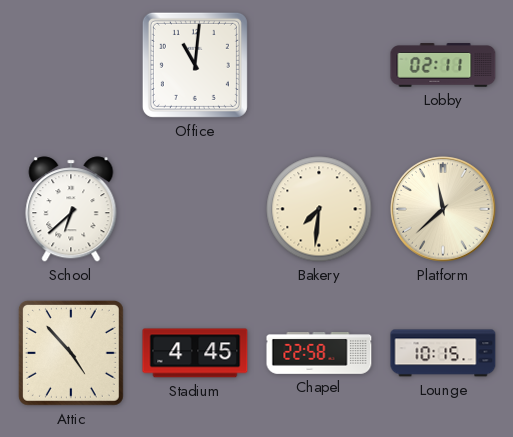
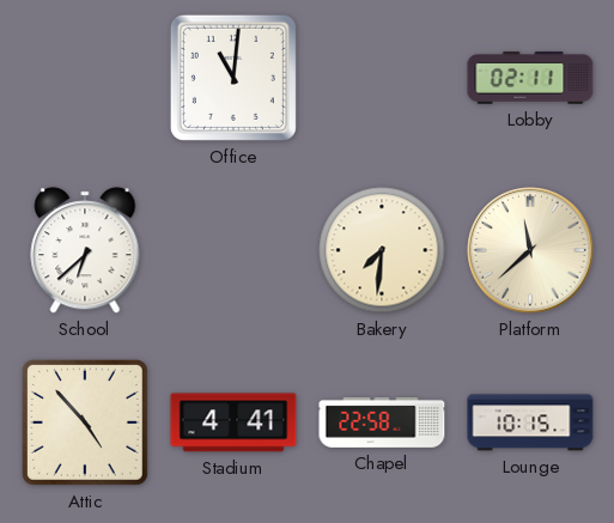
Stadium: 4:45 -> 4:41 (233, 422)
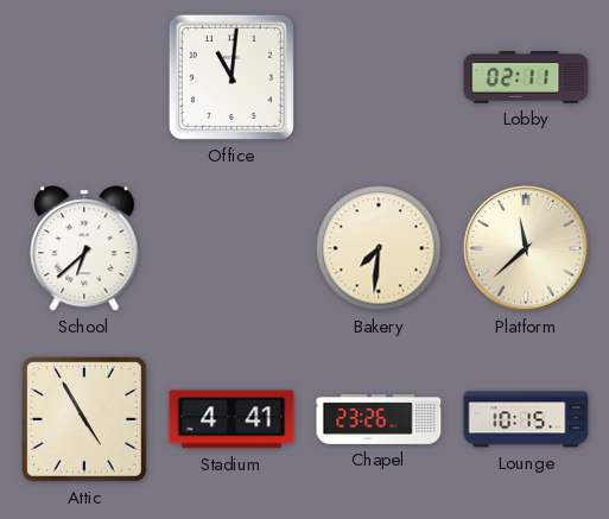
Attic: 4:53 -> 4:55 (84, 419)
Chapel: 22:58 -> 23:26 (379, 420)
